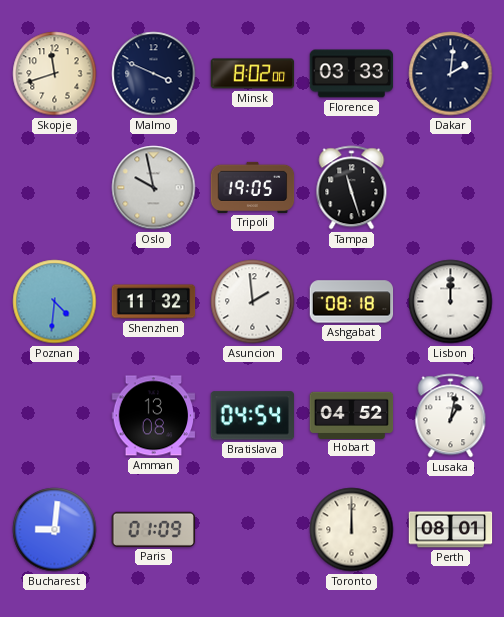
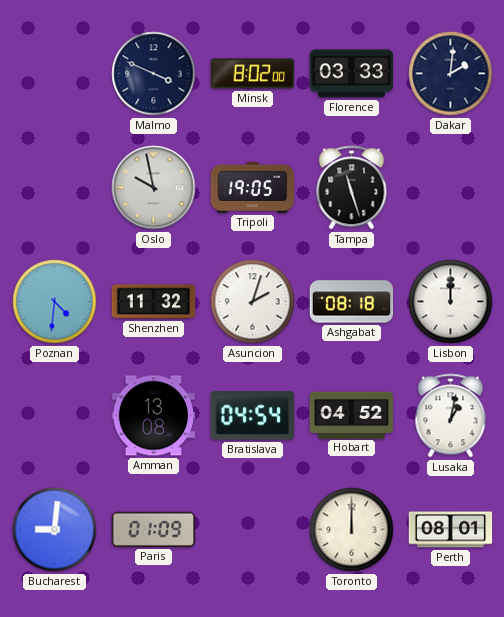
Skopje: 11:42 -> none (55, 74)
Asuncion: 1:59 -> 2:03 (253, 302)
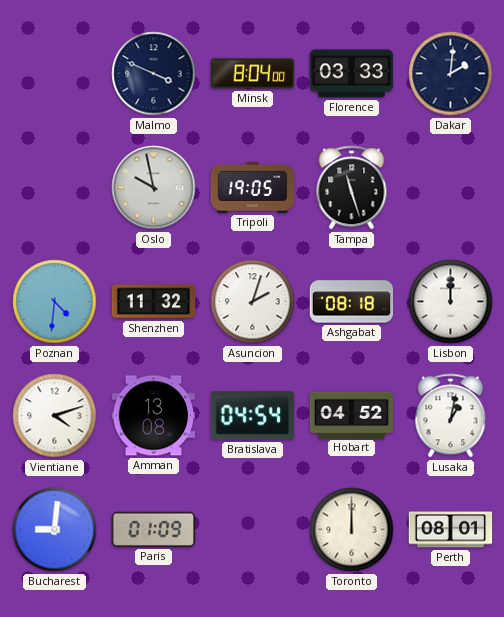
Minsk: 8:02 -> 8:04 (253, 74)
Vientiane: none -> 4:12 (55, 416)
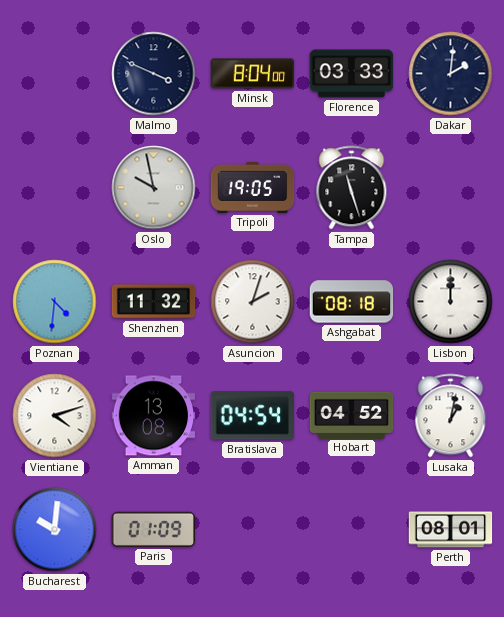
Bucharest: 9:01 -> 10:01 (55, 530)
Toronto: 12:00 -> none (352, 530)
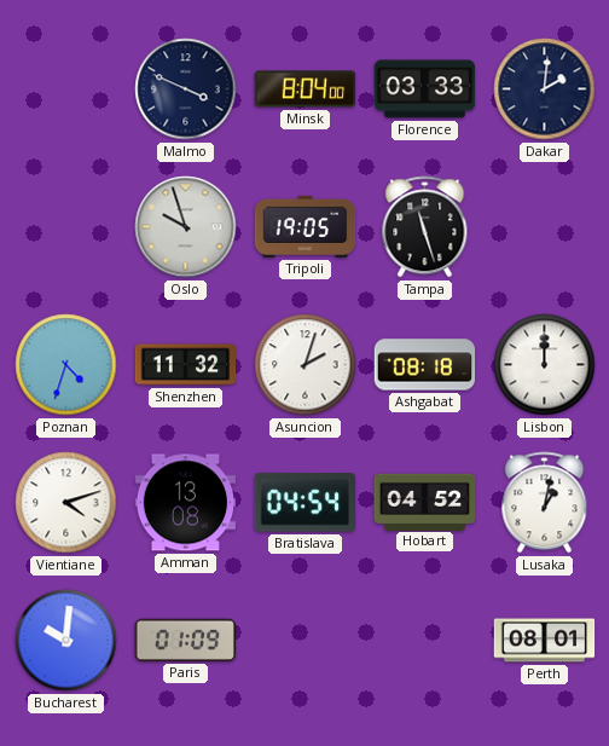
Oslo: 9:58 -> 9:57 (186, 227)
Poznan: 4:31 -> 4:33 (66, 365)
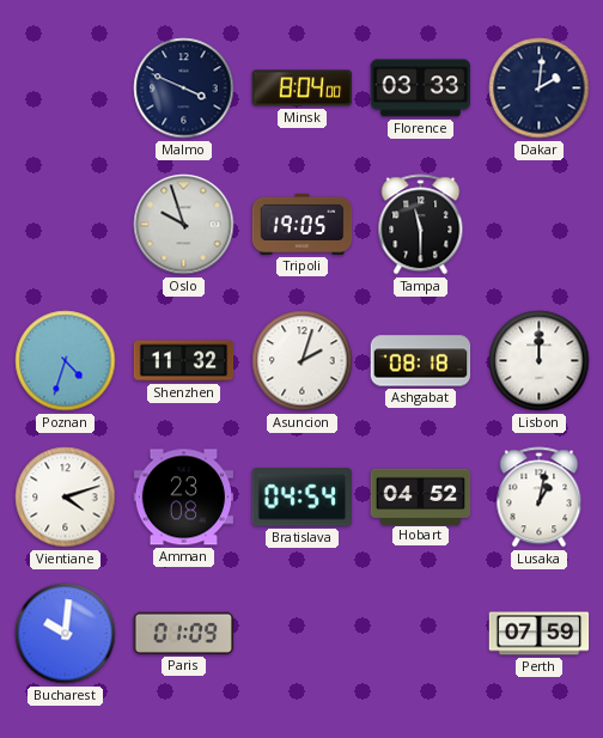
Tampa: 11:27 -> 11:30 (421, 225)
Amman: 13:08 -> 23:08 (184, 498)
Perth: 08:01 -> 07:59 (540, 634)
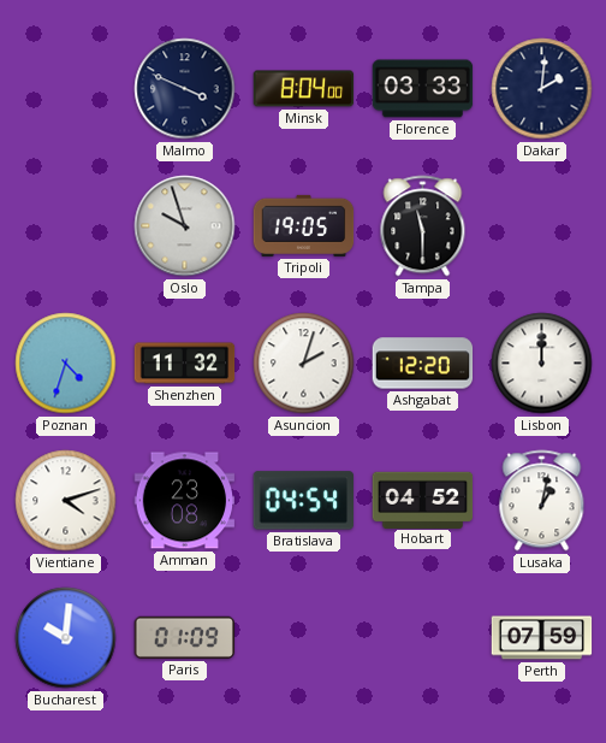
Ashgabat: 08:18 -> 12:20 (423, 364)
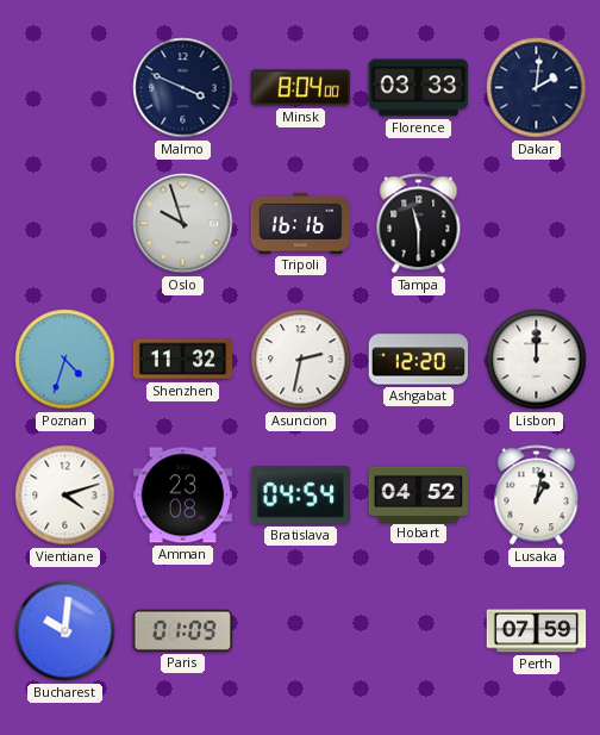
Tripoli: 19:05 -> 16:16 (301, 223)
Asuncion: 2:03 -> 2:32 (301, 360)
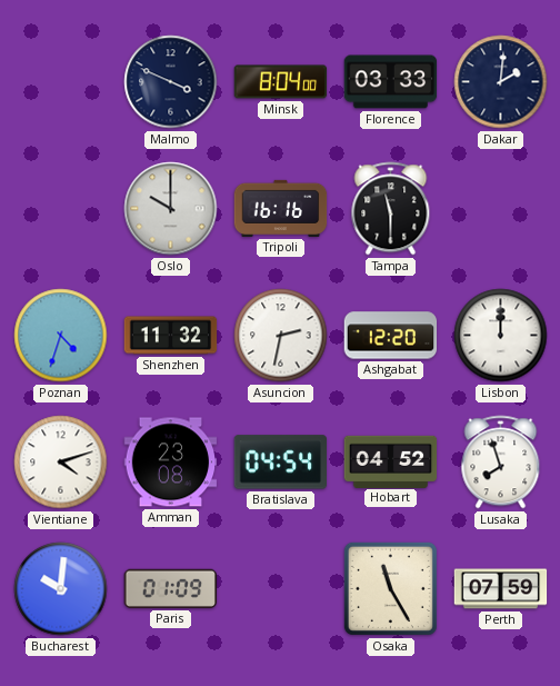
Oslo: 9:57 -> 10:00 (171, 209)
Lusaka: 1:02 -> 7:57 (501, 463)
Osaka: none -> 11:25 (390, 588)
